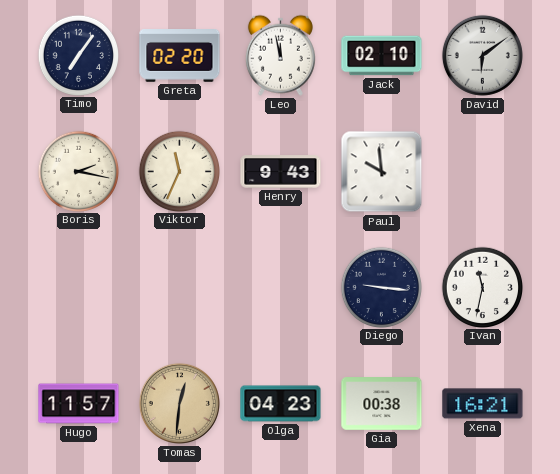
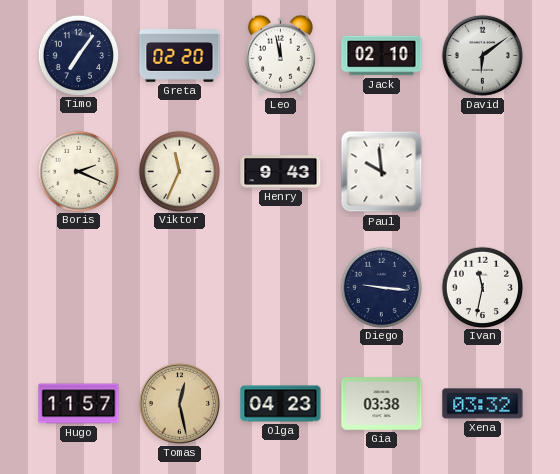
Boris: 2:17 -> 2:19 (78, 171)
Tomas: 12:31 -> 12:28 (179, 403)
Gia: 00:38 -> 03:38 (382, 404)
Xena: 16:21 -> 03:32 (483, 404)
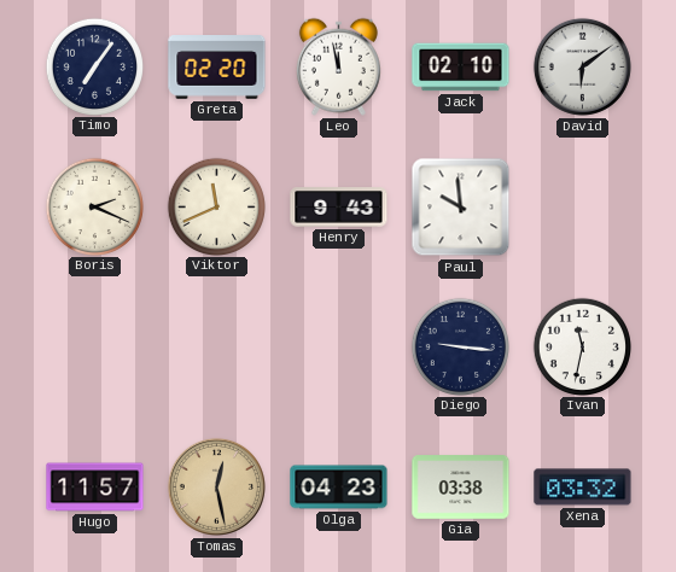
Viktor: 11:34 -> 11:41 (216, 206)
